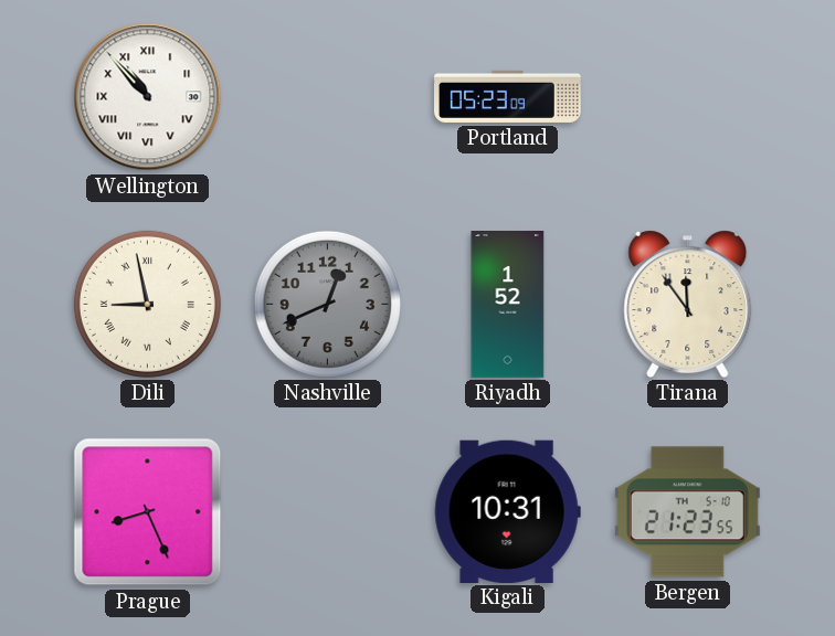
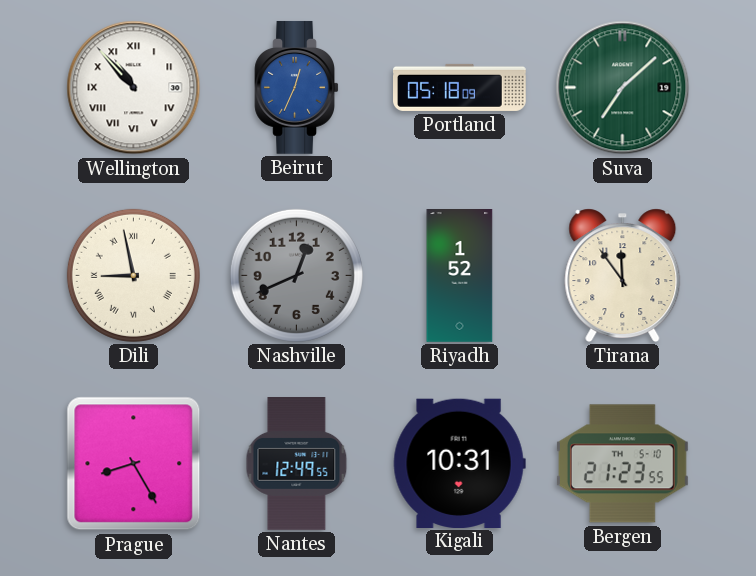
Beirut: none -> 12:34 (297, 87)
Portland: 05:23 -> 05:18 (460, 87)
Suva: none -> 7:08 (623, 88)
Prague: 8:26 -> 8:25 (134, 464)
Nantes: none -> 12:49 (297, 464)
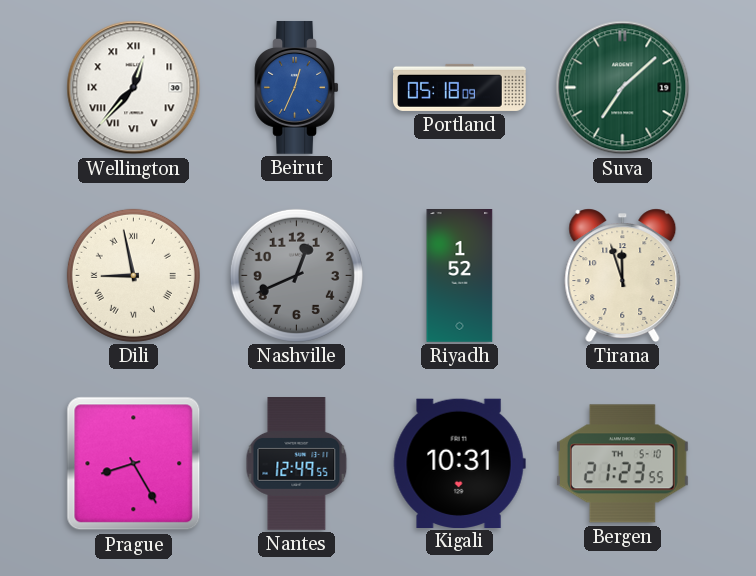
Wellington: 10:53 -> 12:37 (134, 88)
Tirana: 11:54 -> 11:57 (623, 275)
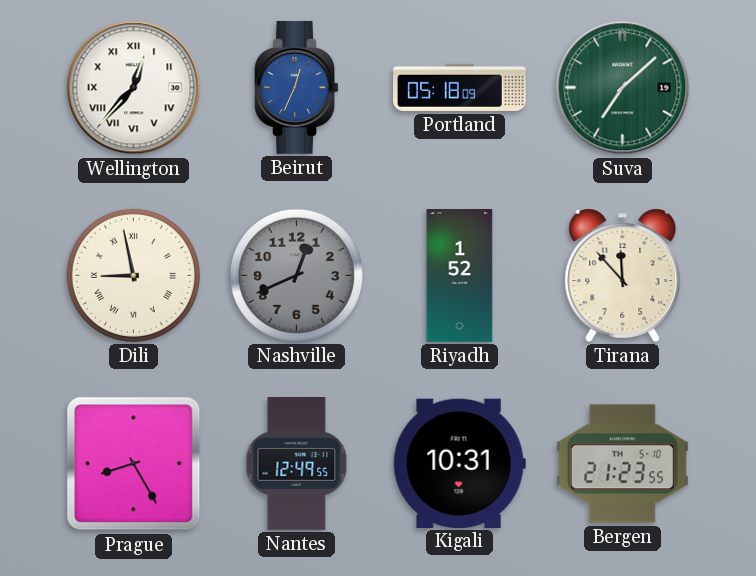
Tirana: 11:57 -> 11:53 (623, 275)
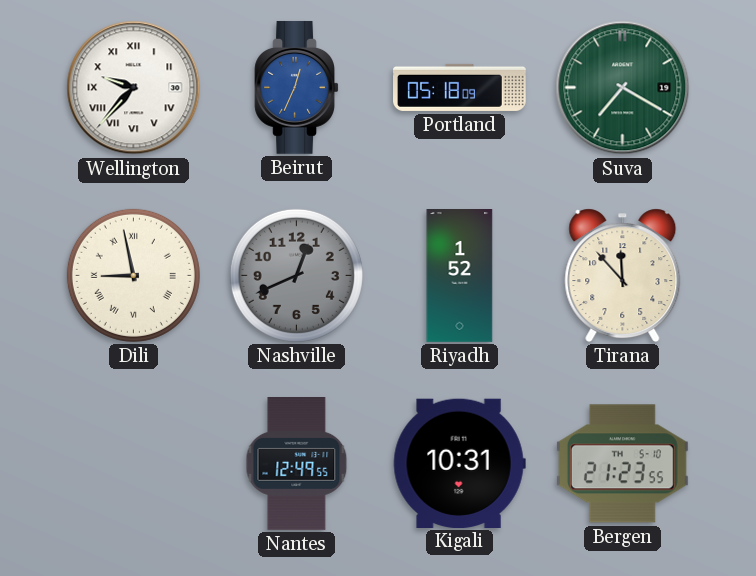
Wellington: 12:37 -> 9:37 (134, 88)
Suva: 7:08 -> 7:20 (623, 88)
Prague: 8:25 -> none (134, 464)
